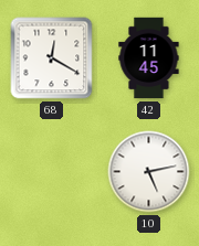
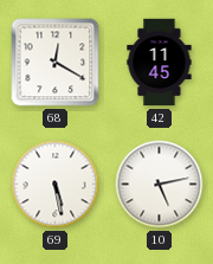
69: none -> 5:28 (56, 185)
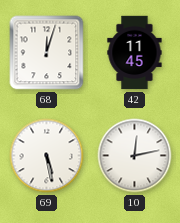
68: 12:20 -> 12:03 (47, 53)
10: 5:13 -> 12:13 (135, 156)
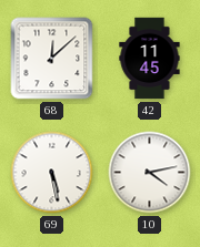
68: 12:03 -> 12:08 (52, 59)
10: 12:13 -> 4:13 (150, 173)
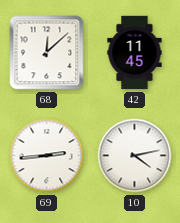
69: 5:28 -> 2:44 (47, 156)
